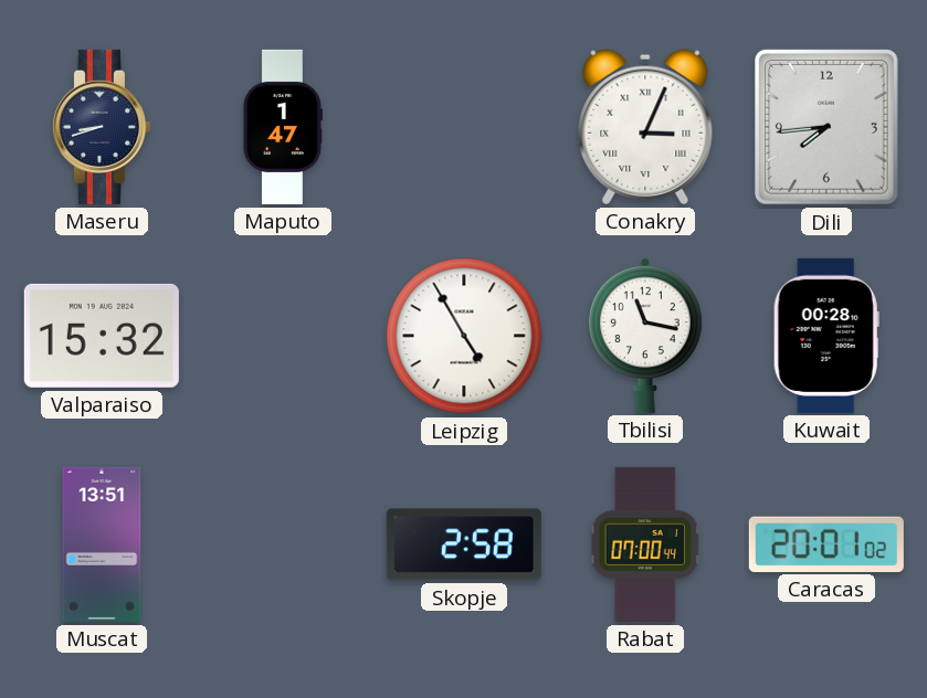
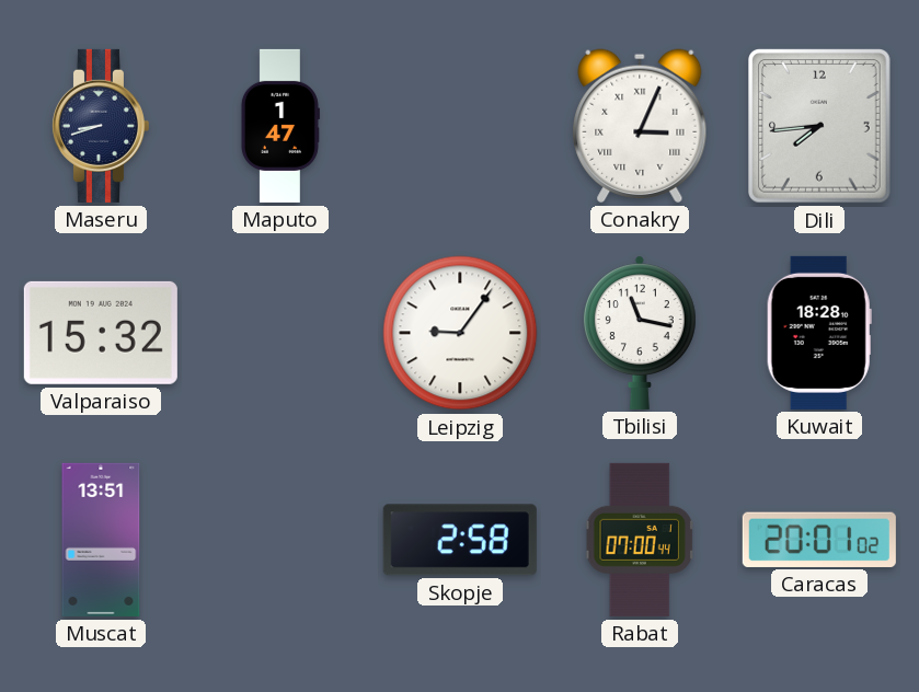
Leipzig: 4:55 -> 9:06 (460, 333)
Kuwait: 00:28 -> 18:28 (819, 333)
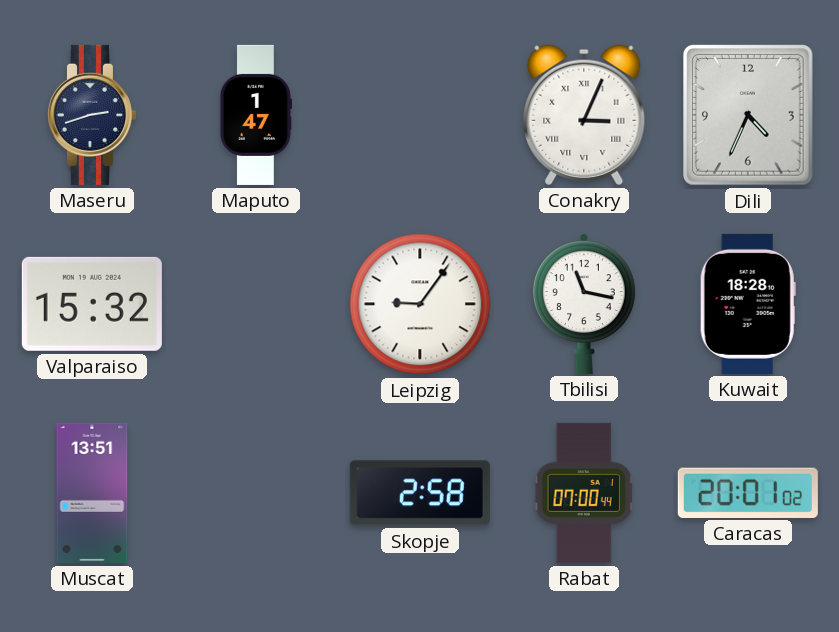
Maseru: 8:42 -> 2:42 (91, 115)
Dili: 7:44 -> 4:34 (749, 115)
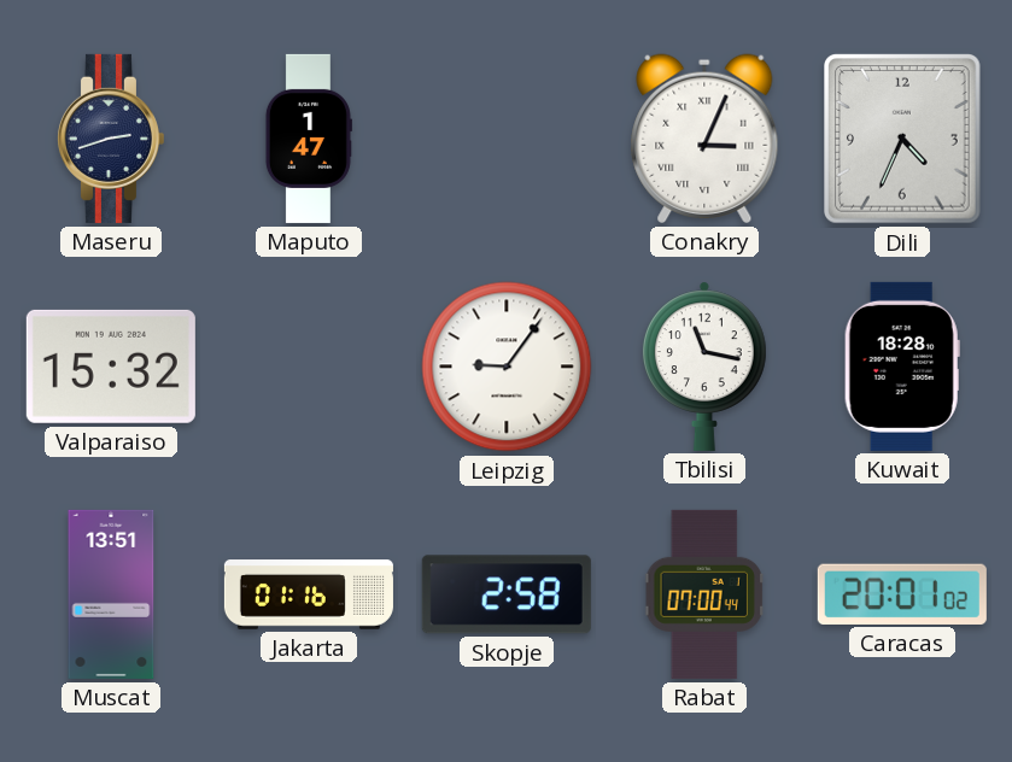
Jakarta: none -> 01:16 (309, 594)
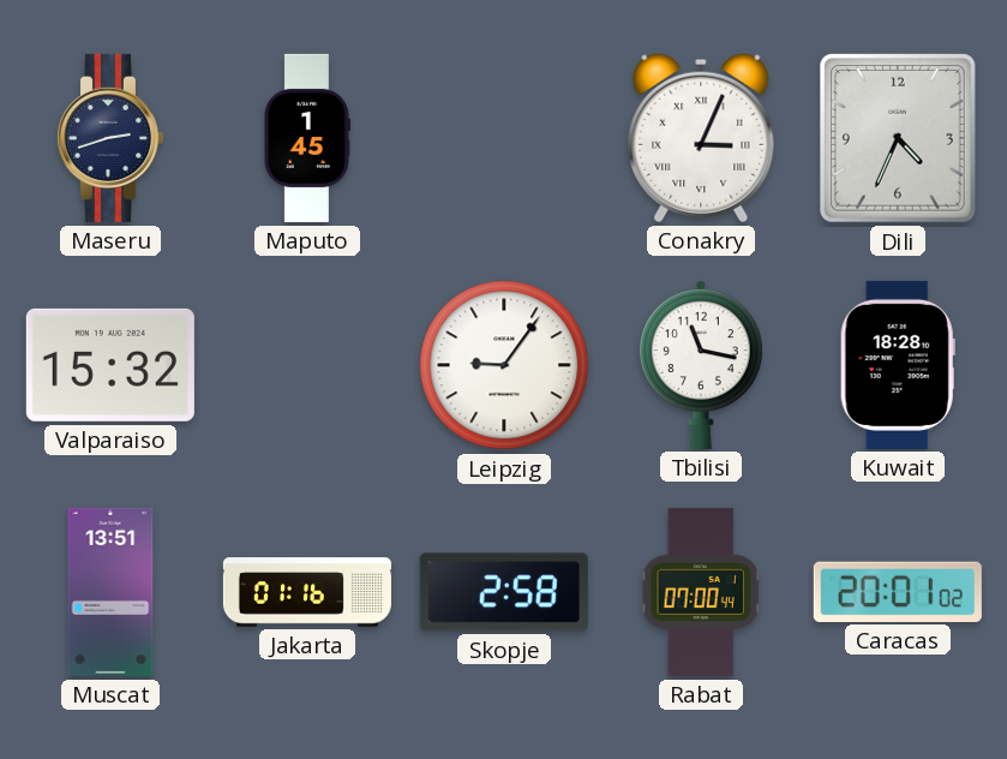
Maputo: 1:47 -> 1:45 (306, 138)
